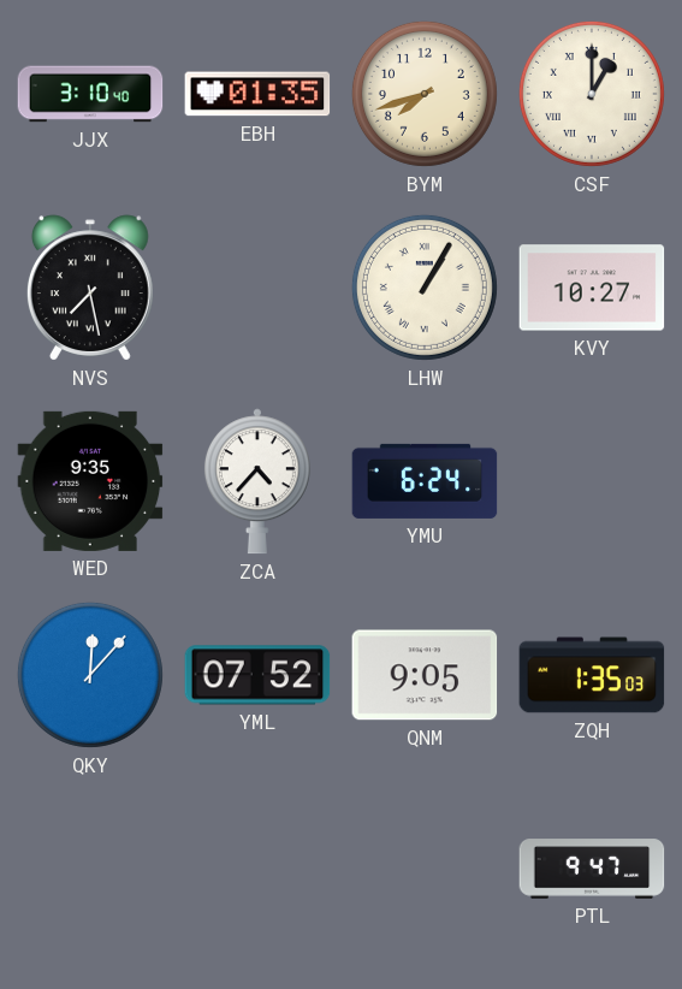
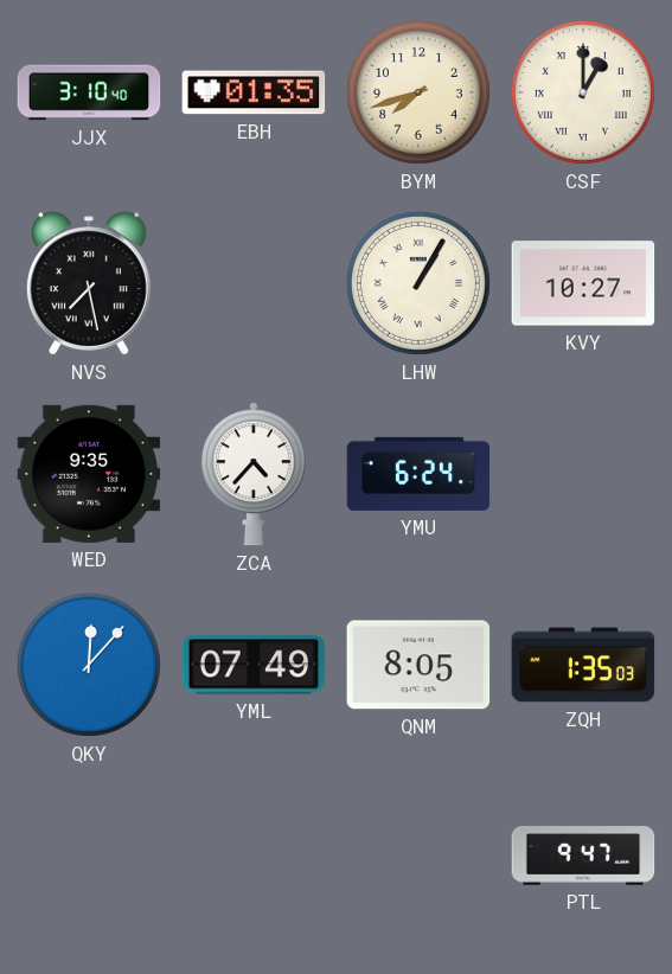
YML: 07:52 -> 07:49 (254, 665)
QNM: 9:05 -> 8:05 (418, 665)
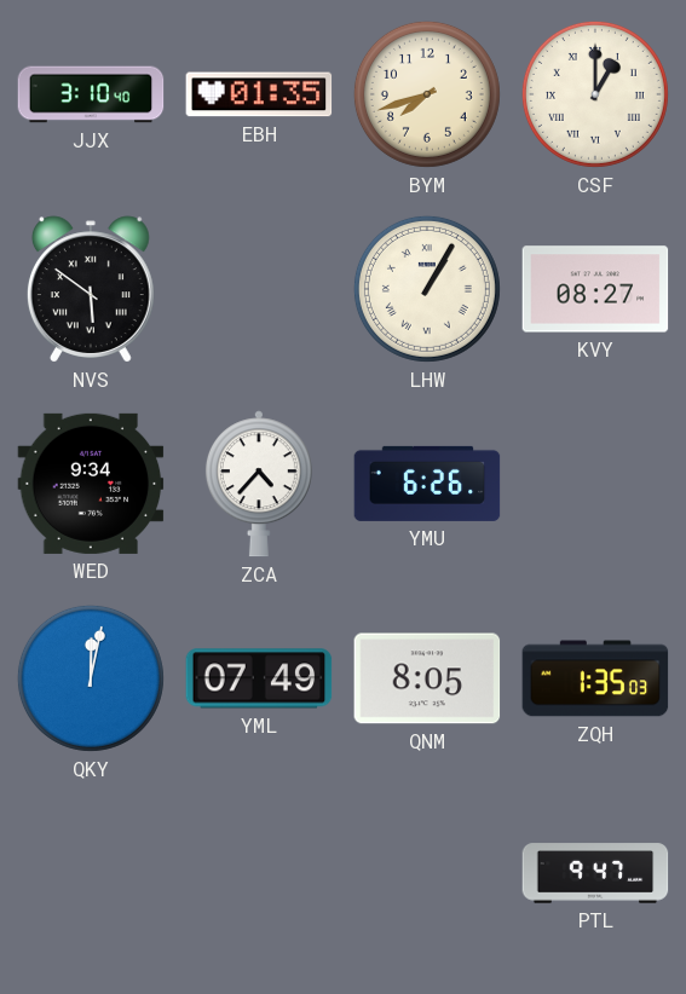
NVS: 7:28 -> 5:51 (91, 289)
KVY: 10:27 -> 08:27 (595, 289)
WED: 9:35 -> 9:34 (91, 484)
YMU: 6:24 -> 6:26 (427, 484)
QKY: 12:07 -> 12:02 (91, 678)
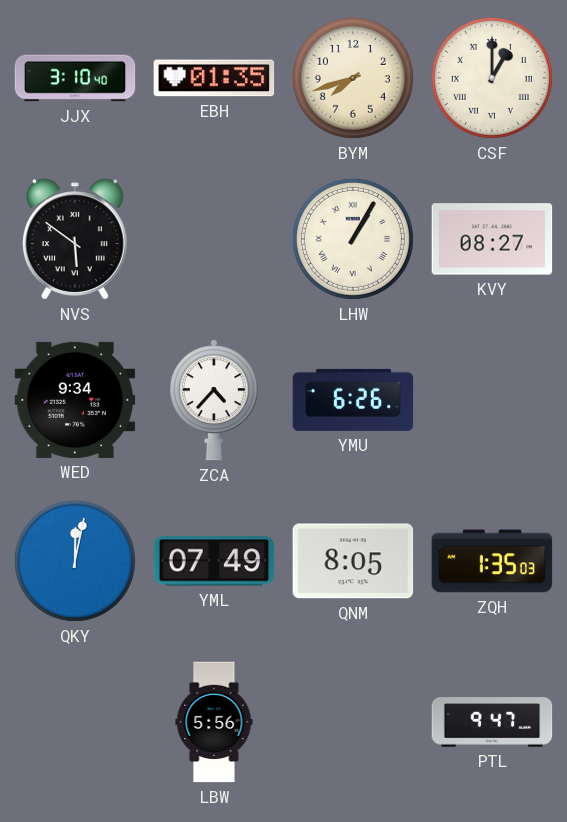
LBW: none -> 5:56 (214, 722)
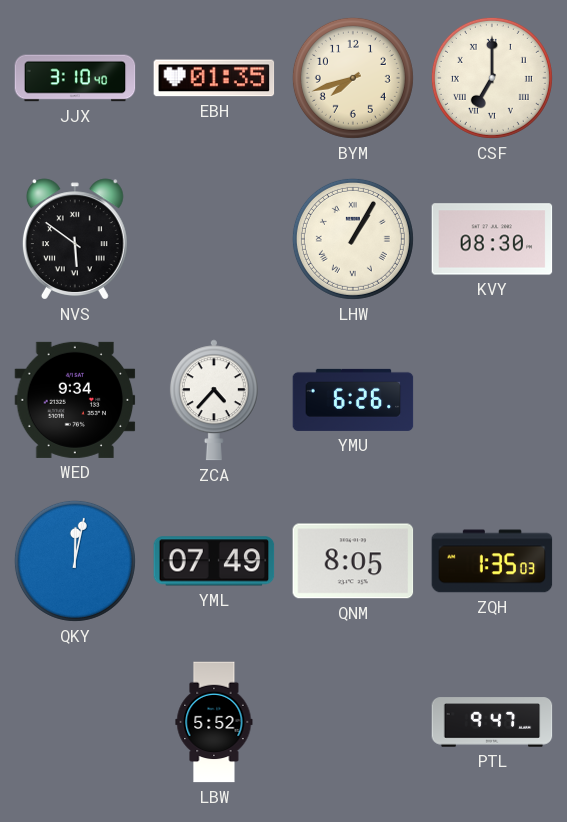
CSF: 1:00 -> 7:00 (492, 78)
KVY: 08:27 -> 08:30 (492, 239)
LBW: 5:56 -> 5:52 (214, 722)
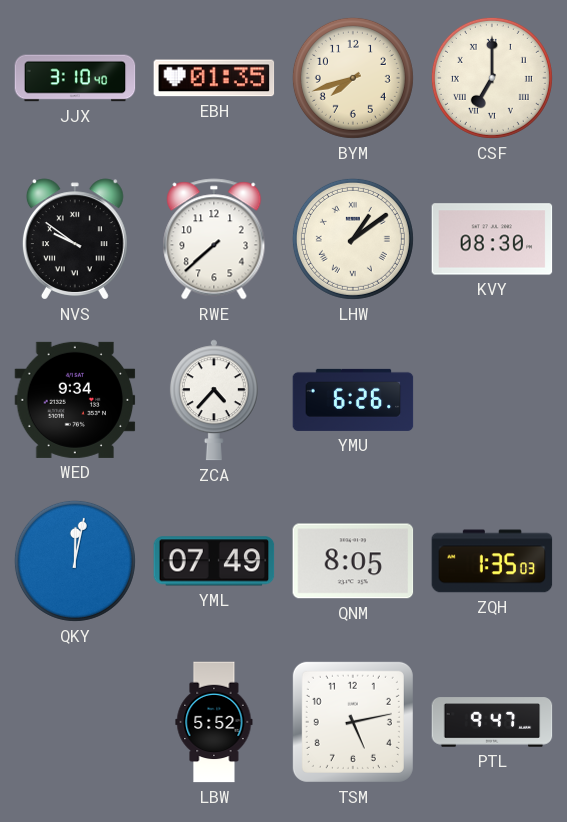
NVS: 5:51 -> 9:51 (75, 239)
RWE: none -> 7:38 (214, 239)
LHW: 1:05 -> 1:09 (353, 239)
TSM: none -> 5:13 (353, 722)
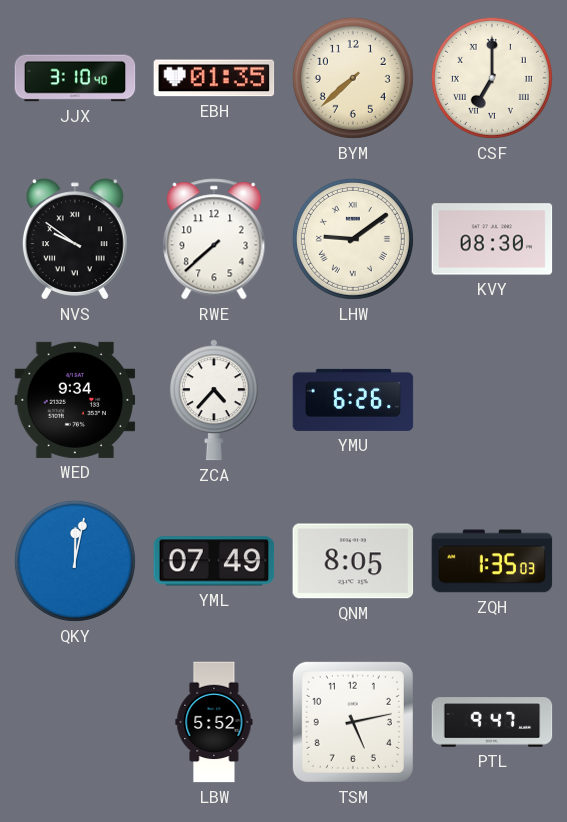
BYM: 7:42 -> 7:38 (353, 78)
LHW: 1:09 -> 9:09 (353, 239)
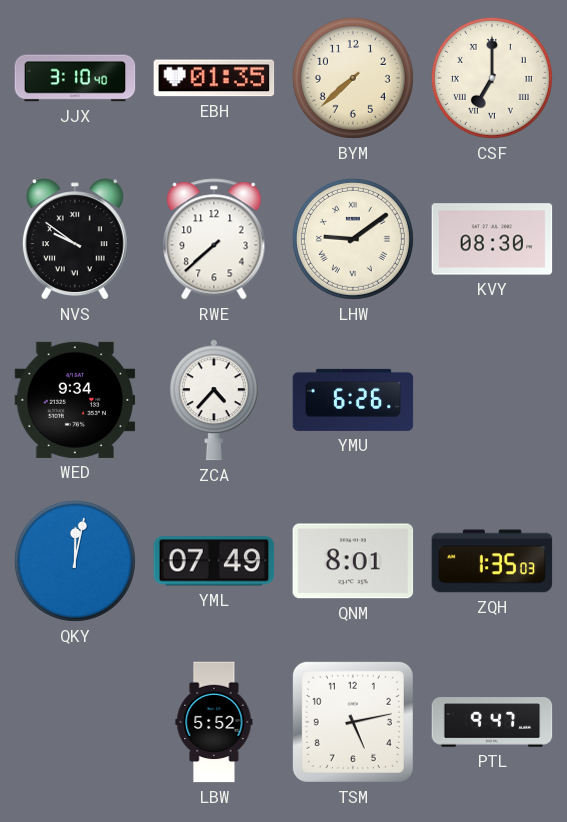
QNM: 8:05 -> 8:01 (353, 561)
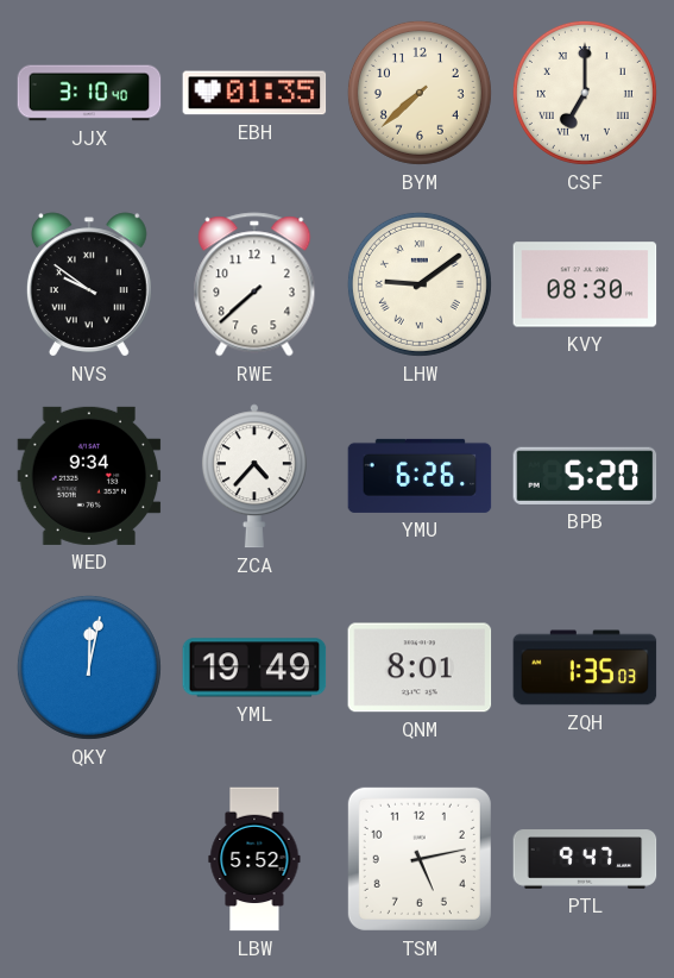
BPB: none -> 5:20 (585, 476)
YML: 07:49 -> 19:49 (254, 667)
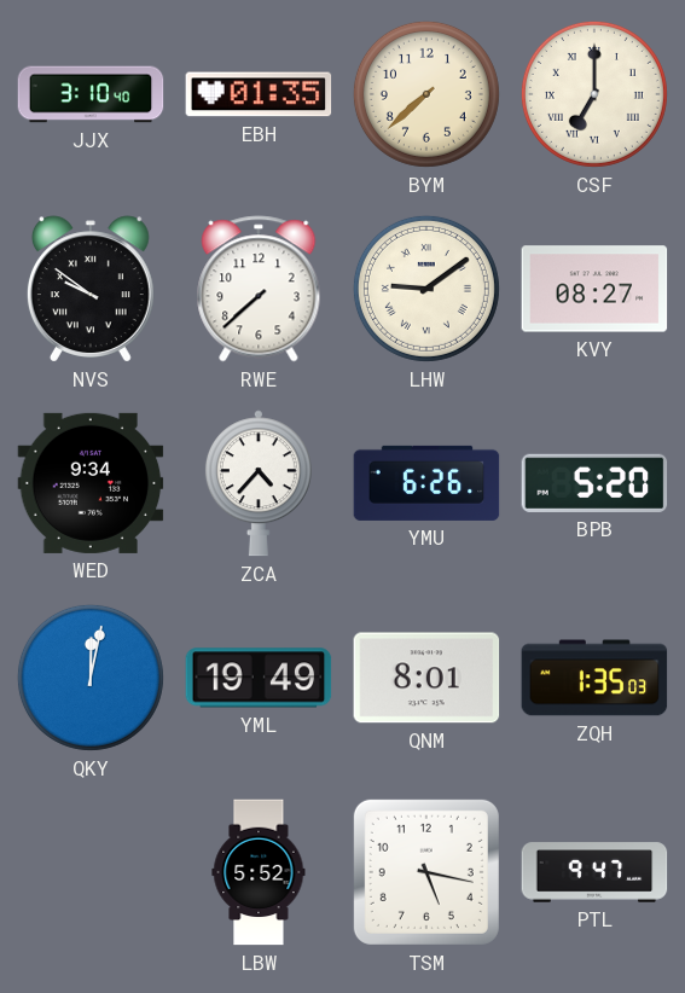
KVY: 08:30 -> 08:27 (594, 289)
TSM: 5:13 -> 5:17 (426, 872)
